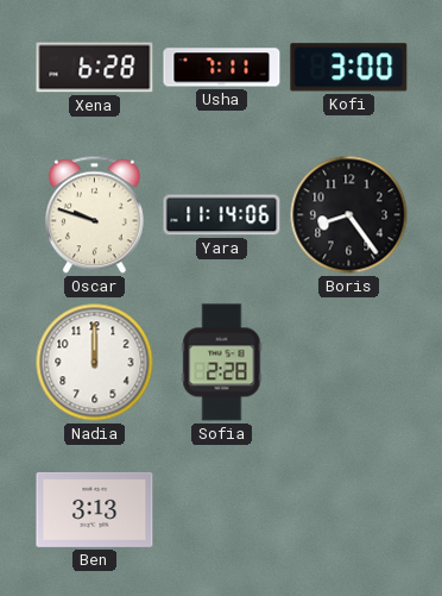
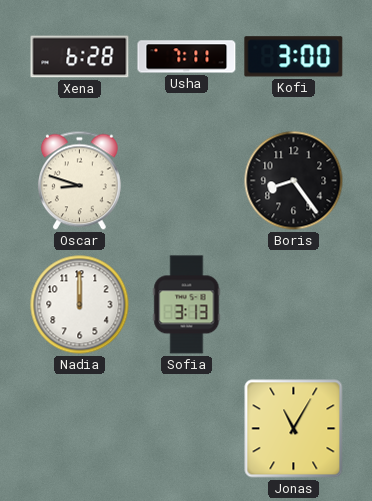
Oscar: 9:48 -> 8:48 (79, 181)
Yara: 11:14 -> none (222, 215)
Sofia: 2:28 -> 3:13 (187, 305)
Ben: 3:13 -> none (95, 509)
Jonas: none -> 11:05 (294, 429)
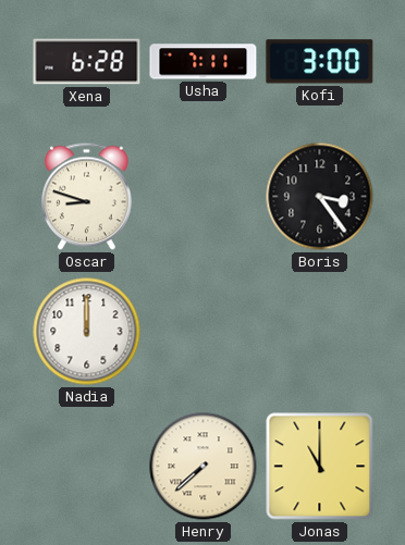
Boris: 8:24 -> 3:24 (320, 197)
Sofia: 3:13 -> none (187, 305)
Henry: none -> 7:38 (204, 467)
Jonas: 11:05 -> 11:00 (320, 467)
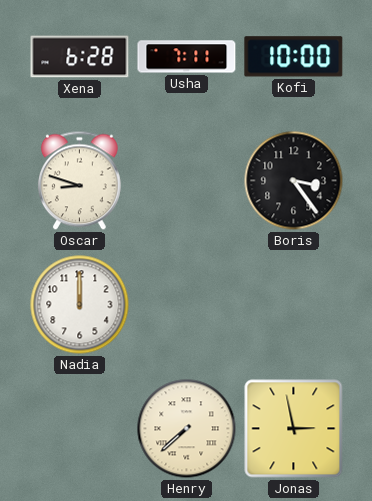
Kofi: 3:00 -> 10:00 (294, 57)
Jonas: 11:00 -> 2:58 (294, 429)
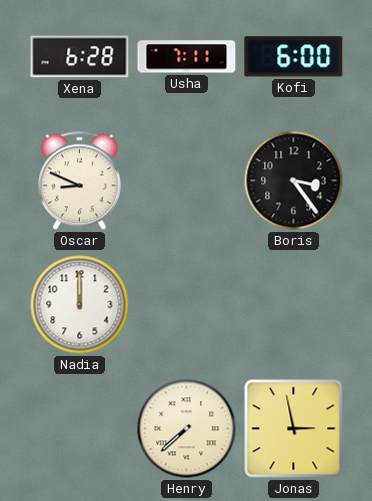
Kofi: 10:00 -> 6:00 (294, 57)
Oscar: 8:48 -> 8:49 (79, 181)
